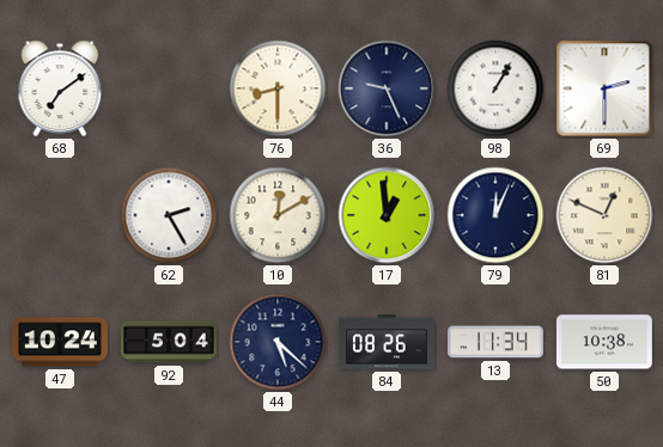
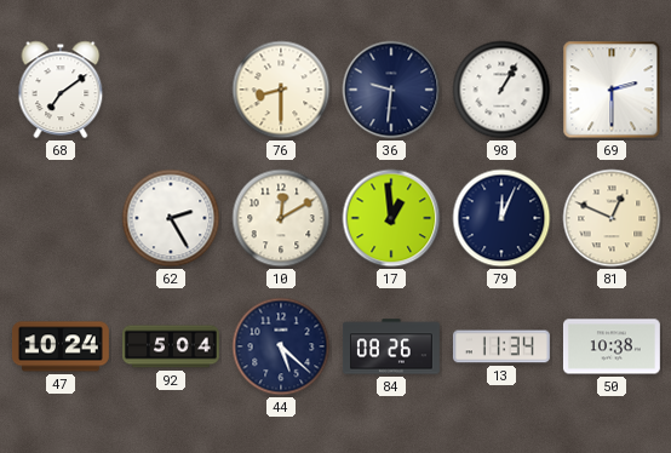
36: 9:26 -> 9:31 (391, 90)
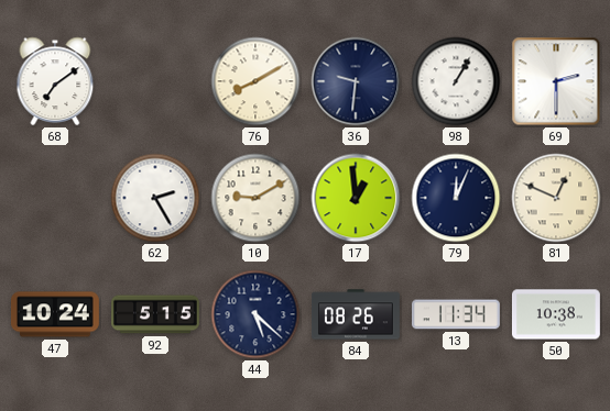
76: 8:30 -> 8:10 (255, 81)
10: 12:10 -> 9:10 (255, 198)
92: 5:04 -> 5:15 (156, 314)
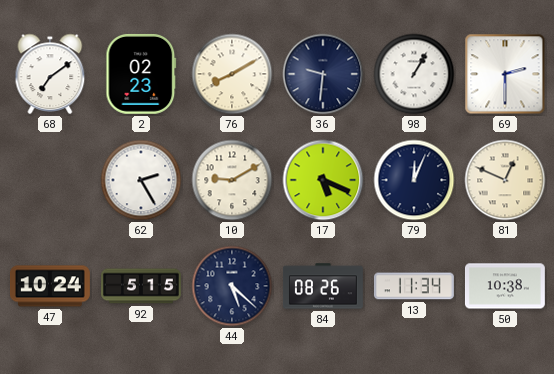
2: none -> 02:23 (141, 74)
17: 12:59 -> 5:19 (323, 180)
